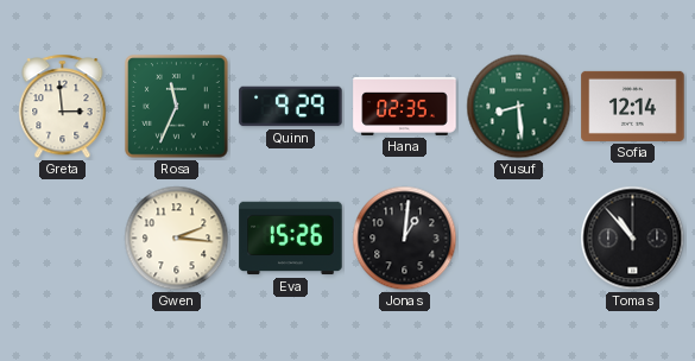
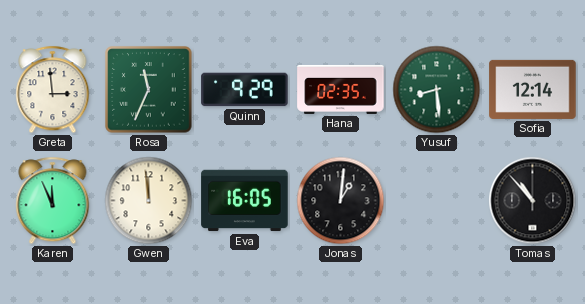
Karen: none -> 11:56 (53, 201)
Gwen: 2:16 -> 11:59 (149, 201)
Eva: 15:26 -> 16:05 (245, 201)
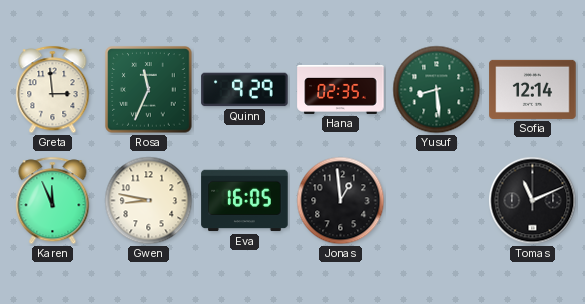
Gwen: 11:59 -> 8:47 (149, 201)
Jonas: 1:01 -> 12:59 (341, 201)
Tomas: 10:53 -> 11:11 (533, 201)
